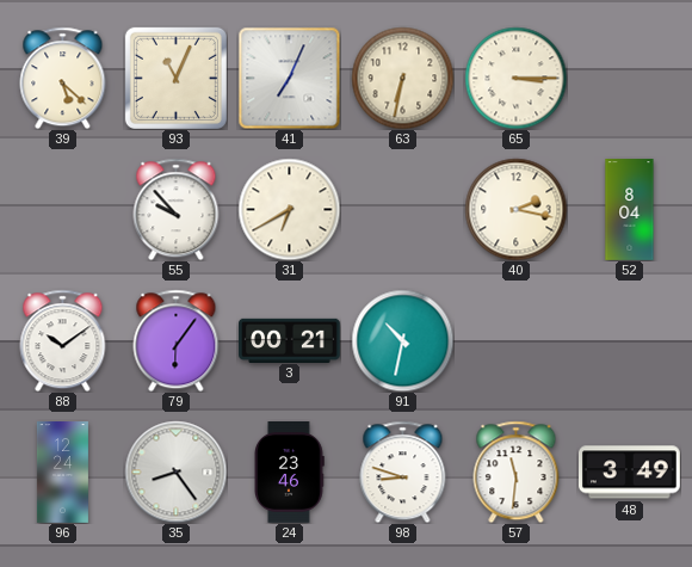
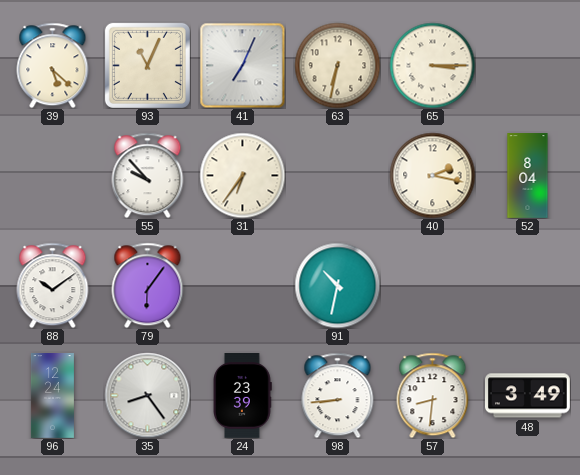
31: 6:40 -> 6:36 (242, 175)
3: 00:21 -> none (290, 340)
24: 23:46 -> 23:39 (243, 396)
98: 8:48 -> 8:44 (338, 395)
57: 11:31 -> 8:31 (433, 395)
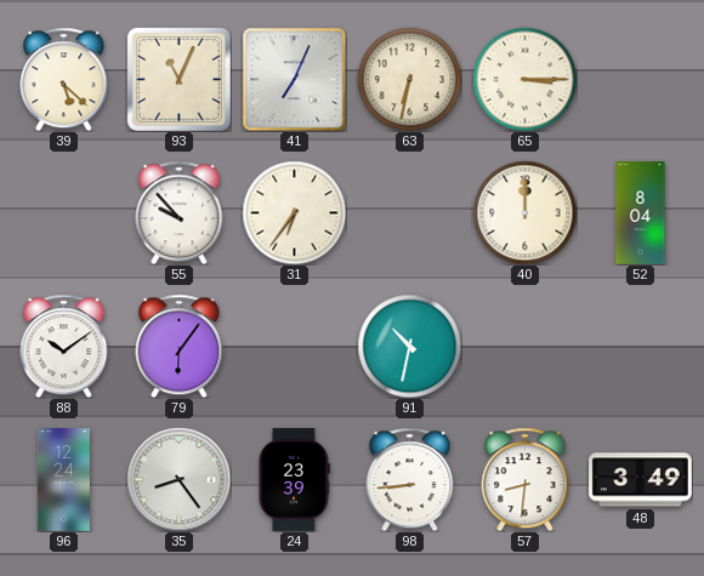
40: 2:17 -> 12:00 (524, 212)
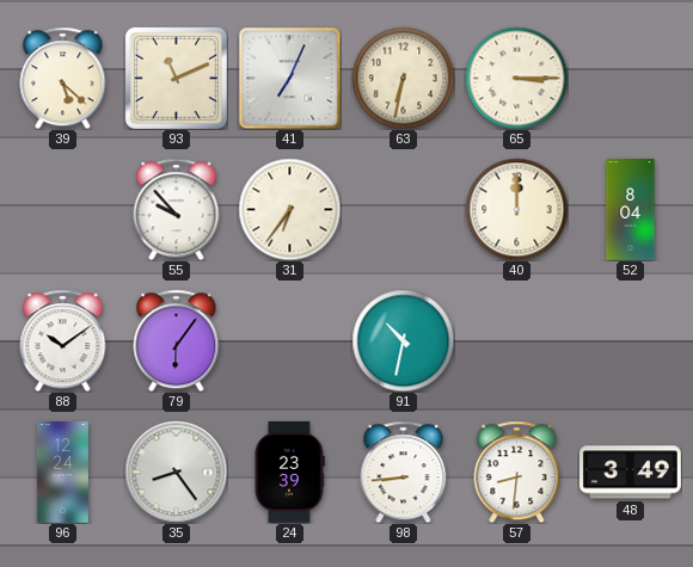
93: 11:04 -> 11:11 (176, 78)
